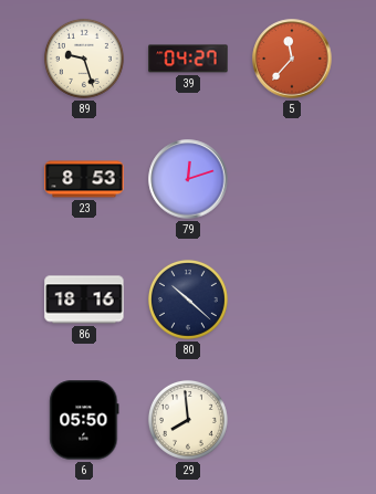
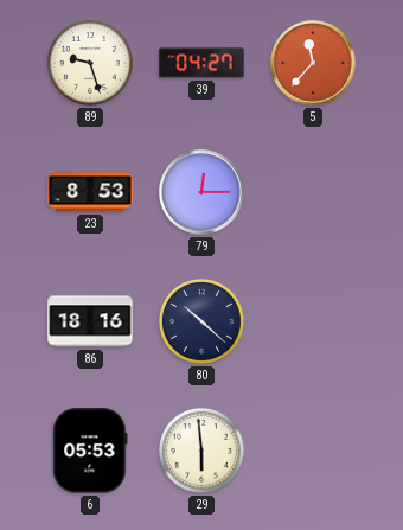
79: 12:12 -> 12:15 (201, 192)
6: 05:50 -> 05:53 (90, 451)
29: 7:59 -> 5:59 (201, 451)
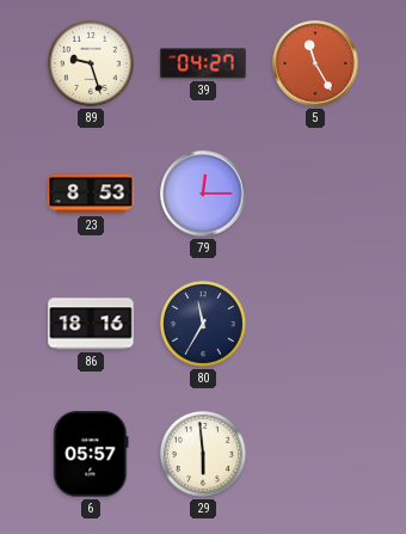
5: 11:37 -> 11:25 (315, 63)
80: 10:22 -> 11:35 (203, 324)
6: 05:53 -> 05:57 (91, 454)
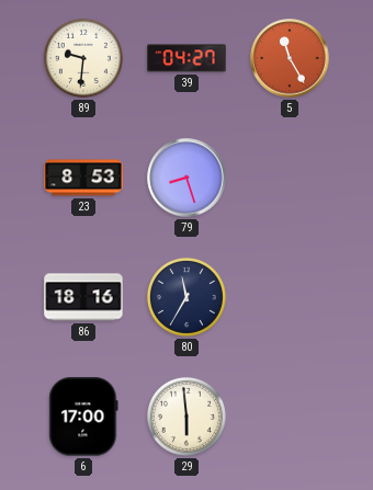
89: 9:27 -> 9:31 (83, 58)
79: 12:15 -> 8:27 (187, 178)
6: 05:57 -> 17:00 (83, 417)
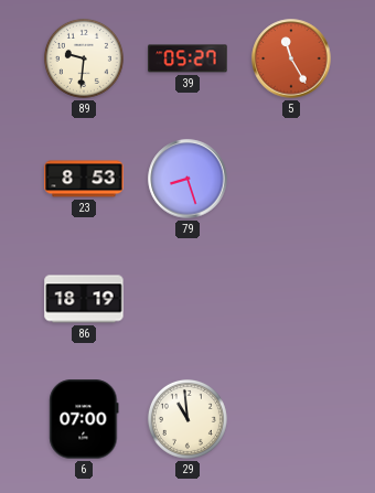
39: 04:27 -> 05:27 (187, 58)
86: 18:16 -> 18:19 (84, 299)
80: 11:35 -> none (187, 297)
6: 17:00 -> 07:00 (84, 419)
29: 5:59 -> 10:59 (187, 419)
